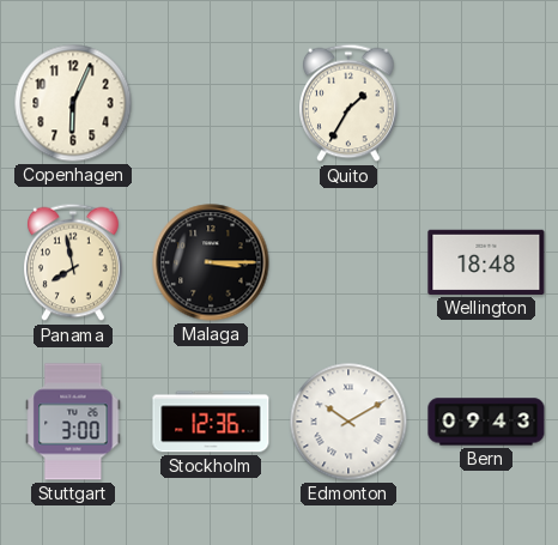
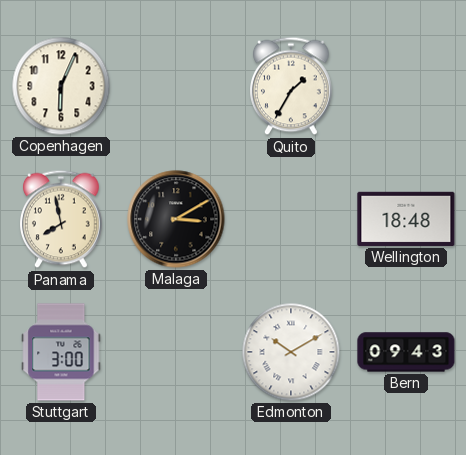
Malaga: 3:15 -> 3:10 (176, 219)
Stockholm: 12:36 -> none (211, 422)
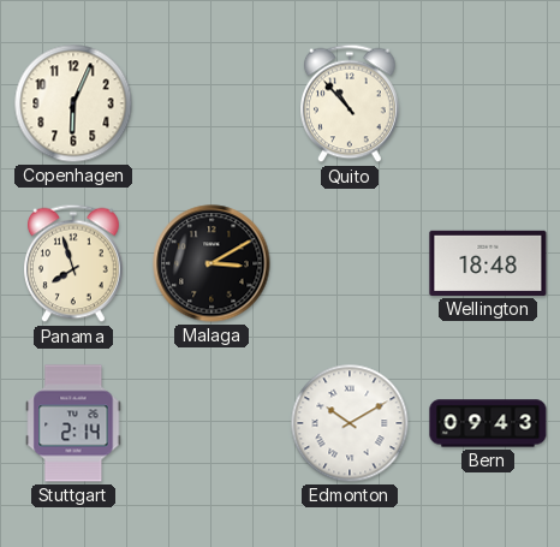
Quito: 1:35 -> 10:53 (351, 103)
Panama: 7:58 -> 7:57 (75, 263)
Stuttgart: 3:00 -> 2:14 (73, 423)
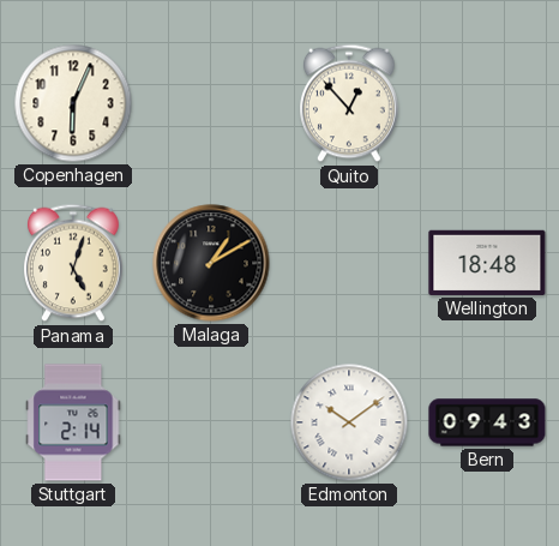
Quito: 10:53 -> 12:53 (350, 103)
Panama: 7:57 -> 5:03 (74, 263)
Malaga: 3:10 -> 1:10 (211, 263)
Edmonton: 10:10 -> 10:09 (349, 422)
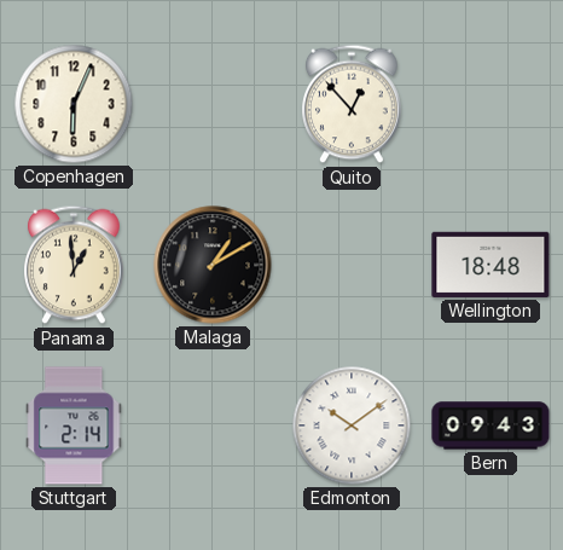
Panama: 5:03 -> 12:59 (75, 265)
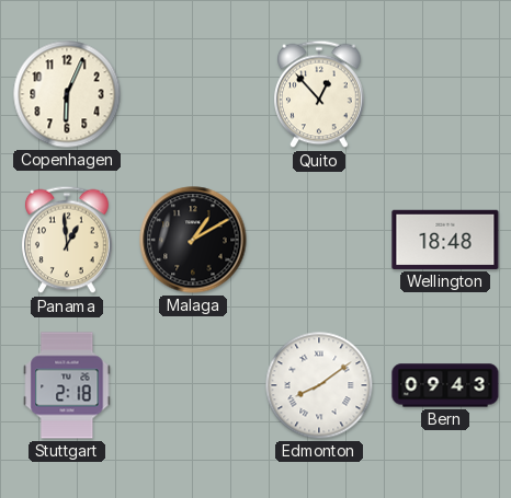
Stuttgart: 2:14 -> 2:18 (67, 385)
Edmonton: 10:09 -> 8:09 (319, 385)
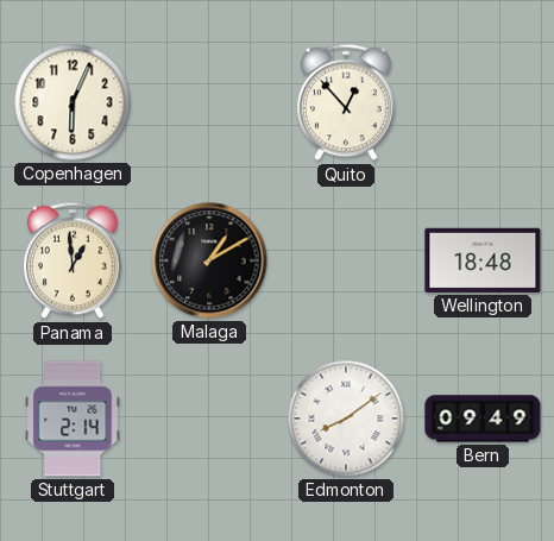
Stuttgart: 2:18 -> 2:14 (73, 419)
Bern: 09:43 -> 09:49 (483, 419)
